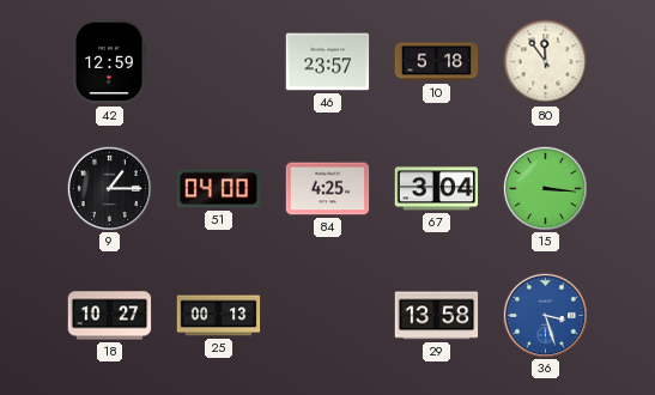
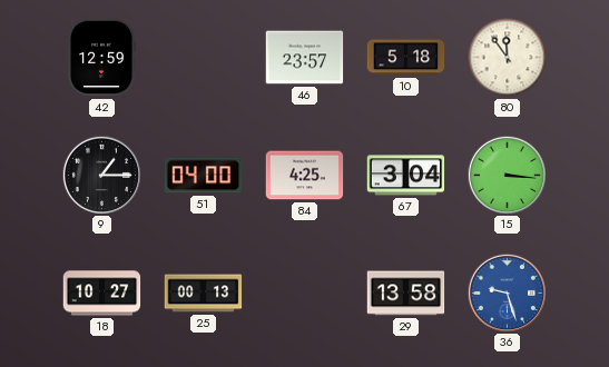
36: 3:27 -> 9:27 (507, 292)
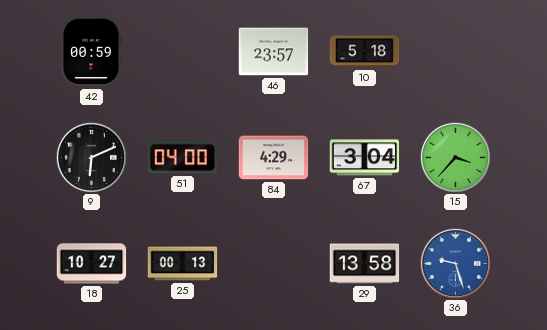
42: 12:59 -> 00:59 (91, 52)
80: 11:54 -> none (508, 58)
9: 1:15 -> 6:11 (91, 157)
84: 4:25 -> 4:29 (274, 158)
15: 3:16 -> 3:37 (455, 157)
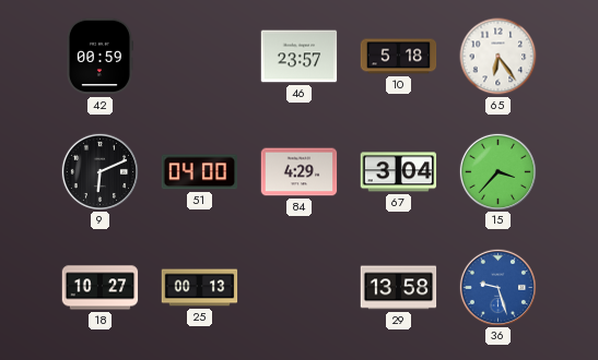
65: none -> 6:24 (499, 57)
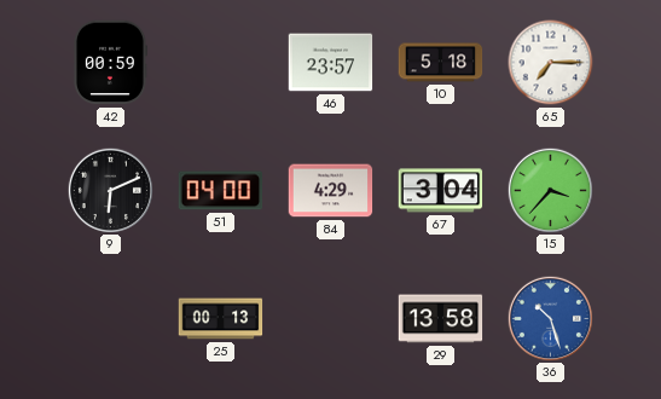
65: 6:24 -> 7:15 (551, 63)
18: 10:27 -> none (101, 288)
36: 9:27 -> 10:27 (550, 318)
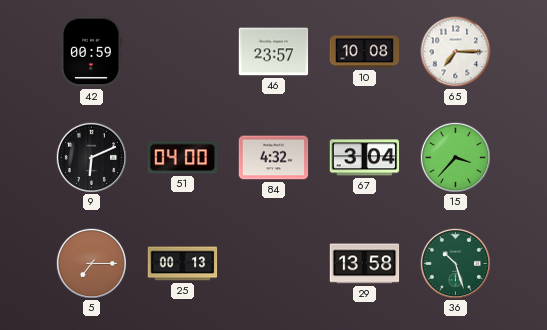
10: 5:18 -> 10:08 (365, 52)
84: 4:29 -> 4:32 (274, 158)
5: none -> 7:15 (91, 263)
36 dial: blue -> green (455, 263)
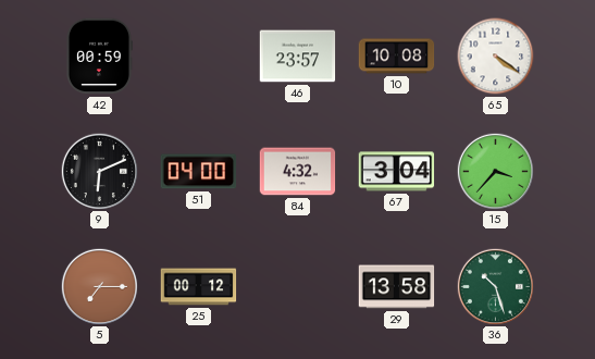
65: 7:15 -> 4:21 (496, 57)
25: 00:13 -> 00:12 (199, 287)
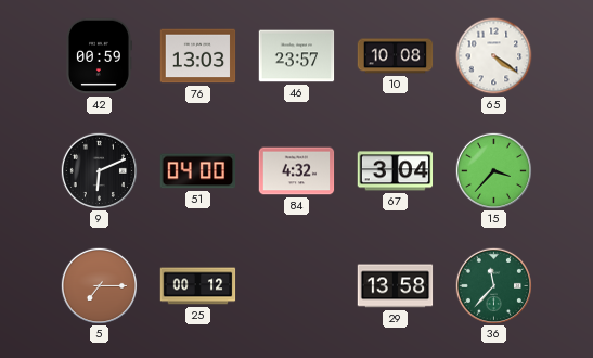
76: none -> 13:03 (198, 56)
36: 10:27 -> 11:37 (493, 285)
